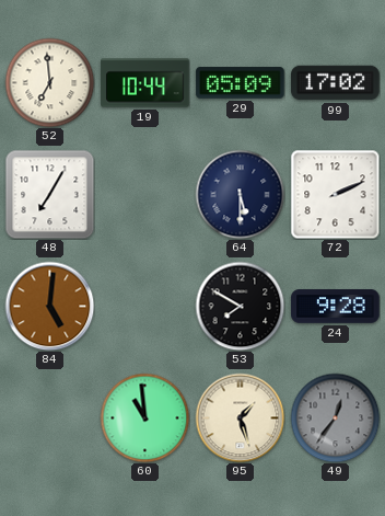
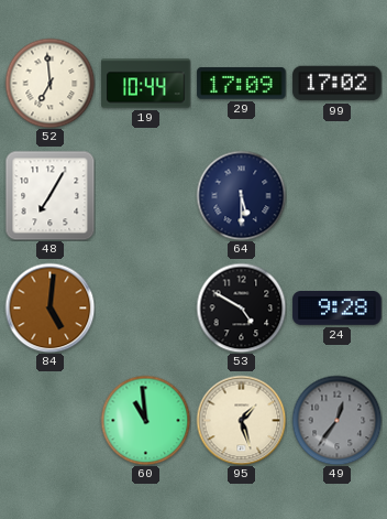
29: 05:09 -> 17:09 (242, 84)
72: 2:11 -> none (335, 194)
53: 7:50 -> 4:50 (241, 307)
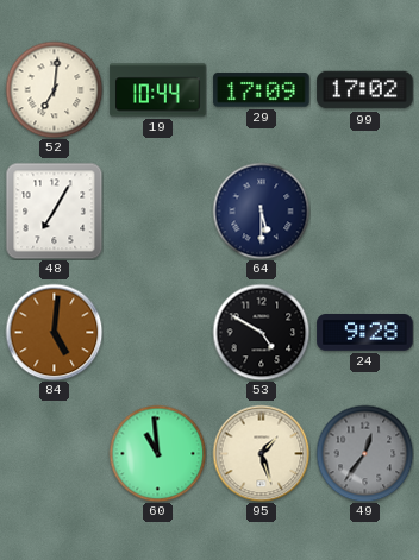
52: 6:59 -> 7:01 (54, 89)
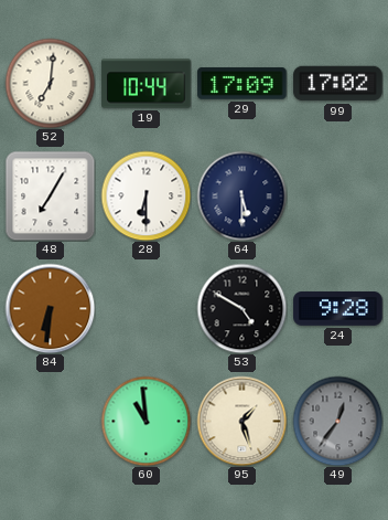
28: none -> 6:30 (145, 195)
84: 5:01 -> 6:31 (50, 308)
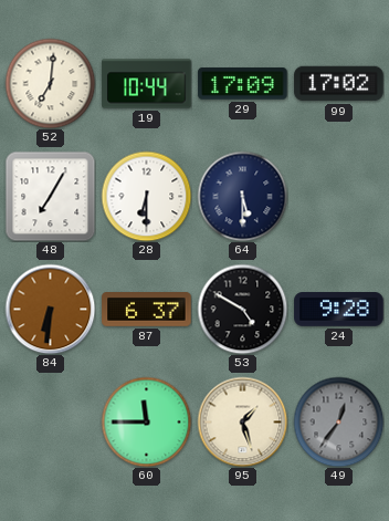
87: none -> 6:37 (147, 310)
60: 10:59 -> 11:45 (146, 421)
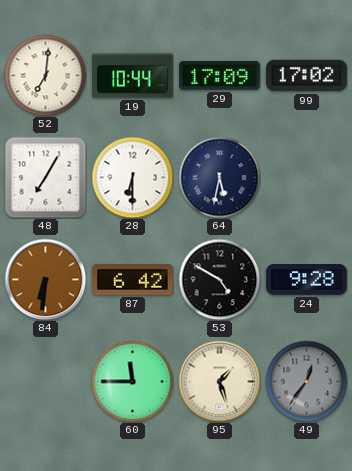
64: 5:30 -> 5:32 (219, 177)
87: 6:37 -> 6:42 (133, 280)
